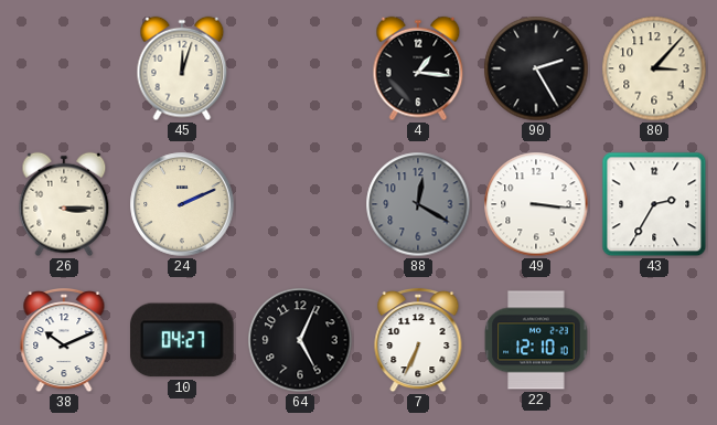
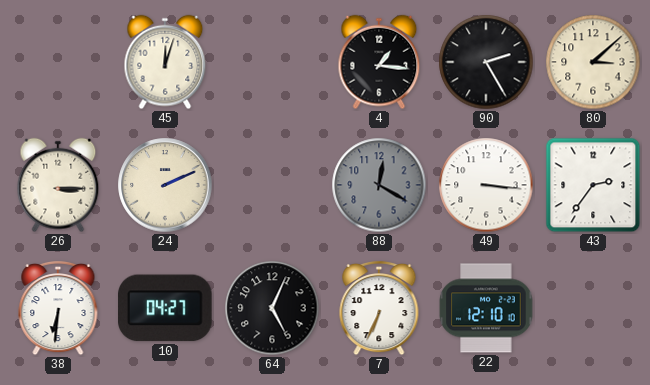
80: 3:07 -> 3:08 (593, 62)
43: 2:35 -> 2:36 (593, 185)
38: 10:11 -> 6:31 (58, 308)
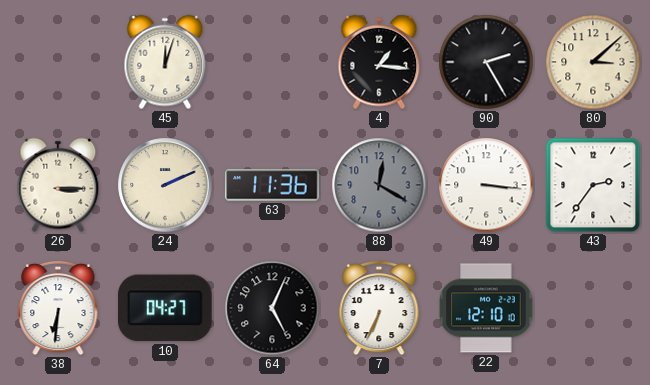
63: none -> 11:36 (272, 185)
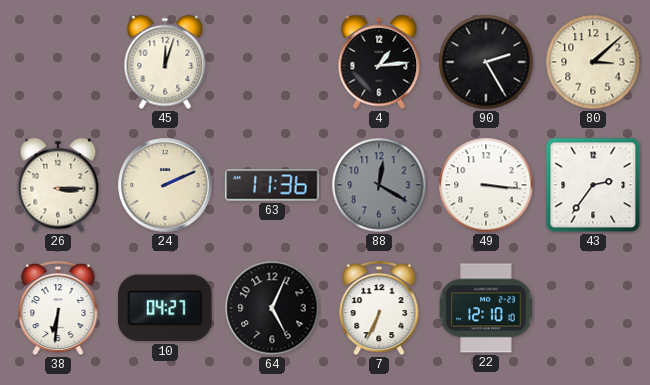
4: 1:16 -> 1:14 (379, 62)
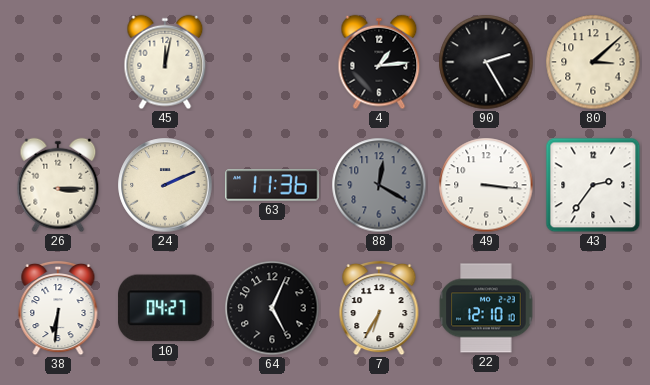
45: 12:03 -> 12:02 (165, 62)
7: 6:34 -> 6:35 (379, 308)
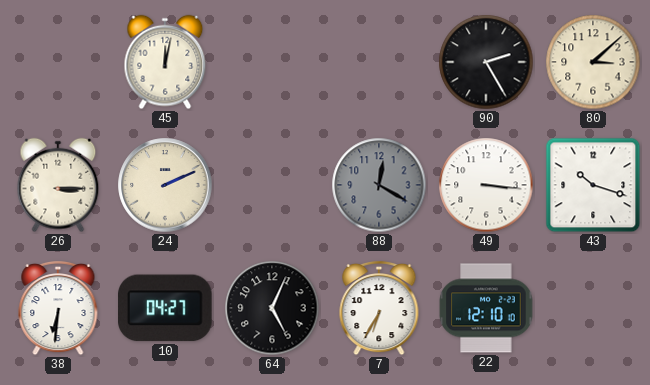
4: 1:14 -> none (379, 62)
63: 11:36 -> none (272, 185)
43: 2:36 -> 10:18 (593, 185)
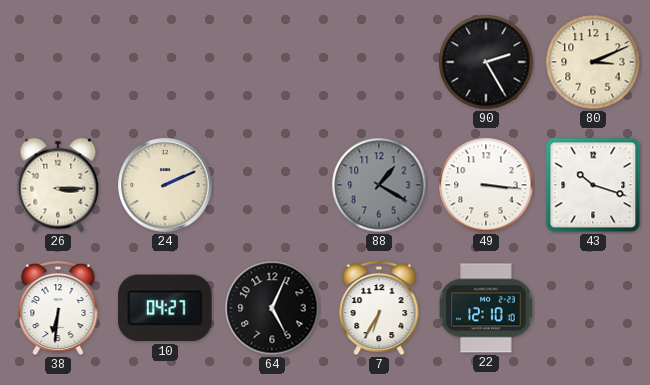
45: 12:02 -> none (165, 62)
80: 3:08 -> 3:11 (593, 62)
88: 12:20 -> 1:20 (379, 185)
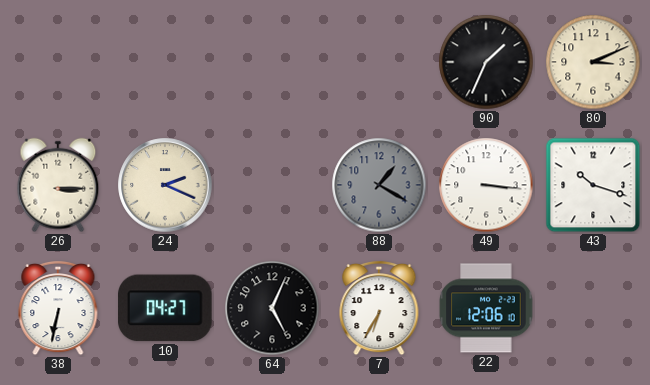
90: 2:25 -> 1:34 (486, 62)
24: 2:11 -> 2:19 (165, 185)
38: 6:31 -> 6:32 (58, 308)
22: 12:10 -> 12:06 (486, 308)
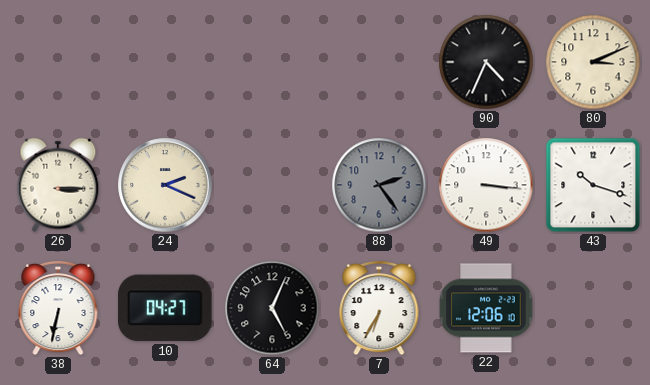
90: 1:34 -> 4:34 (486, 62)
88: 1:20 -> 2:24 (379, 185)
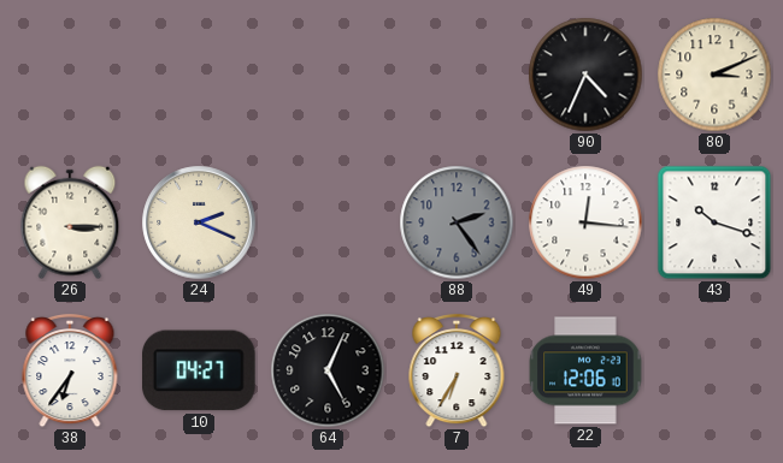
49: 3:16 -> 12:16 (585, 222)
38: 6:32 -> 6:36 (70, 370)
